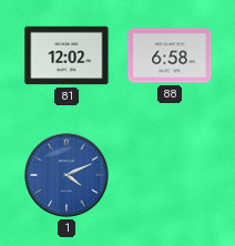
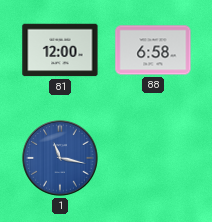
81: 12:02 -> 12:00 (60, 50)
1: 4:11 -> 11:17 (60, 158)
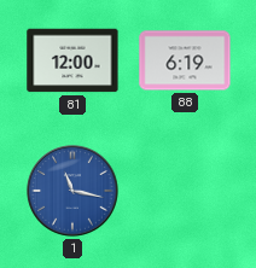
88: 6:58 -> 6:19 (185, 60)
